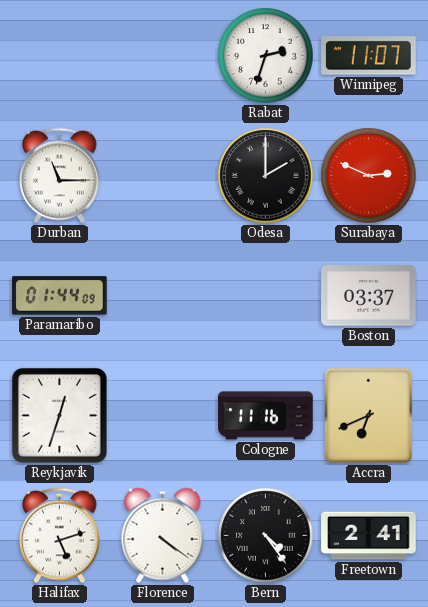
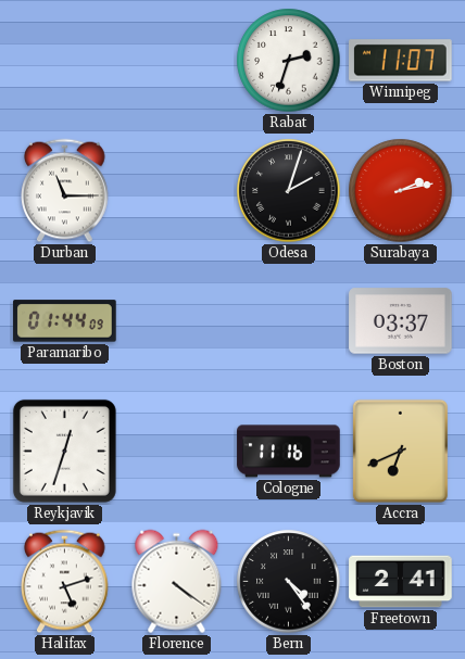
Odesa: 2:00 -> 2:03 (289, 191)
Surabaya: 2:49 -> 2:13 (401, 191)
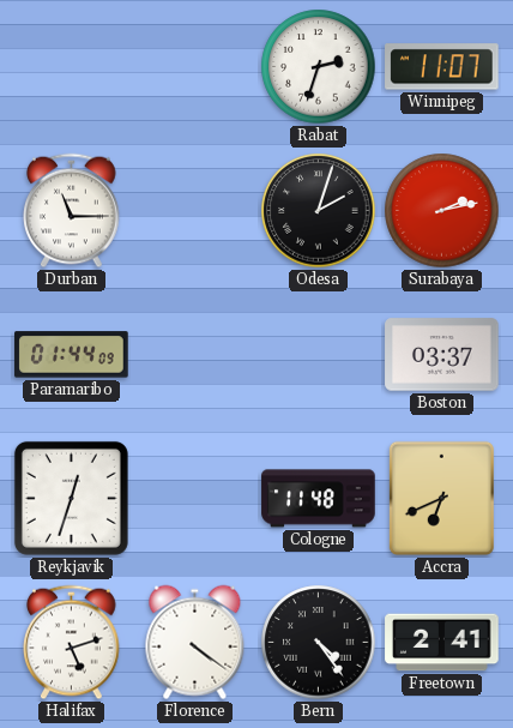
Cologne: 11:16 -> 11:48 (319, 499)
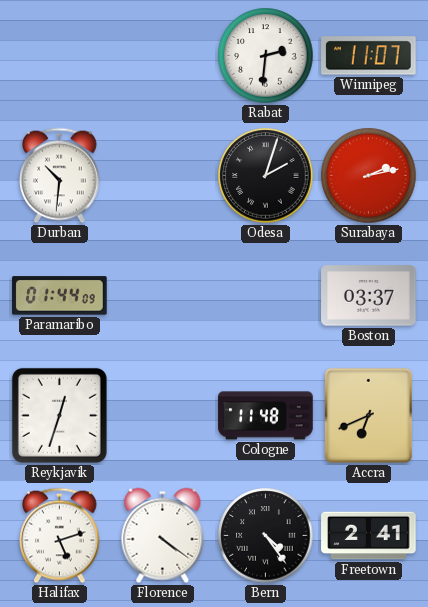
Rabat: 2:33 -> 2:31 (266, 56)
Durban: 11:15 -> 10:31 (60, 176)
